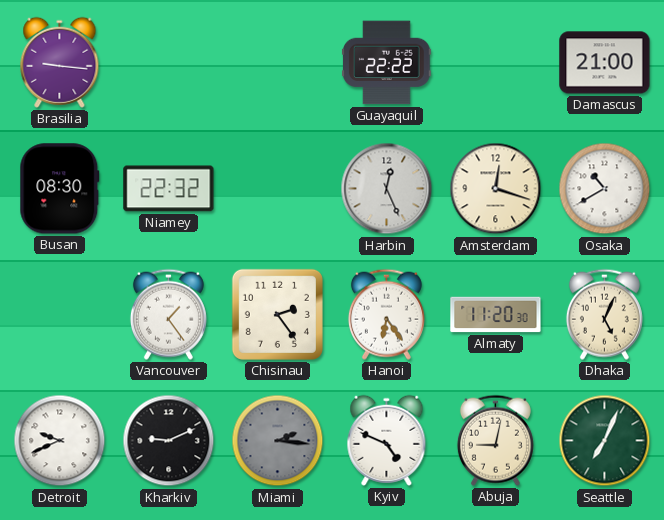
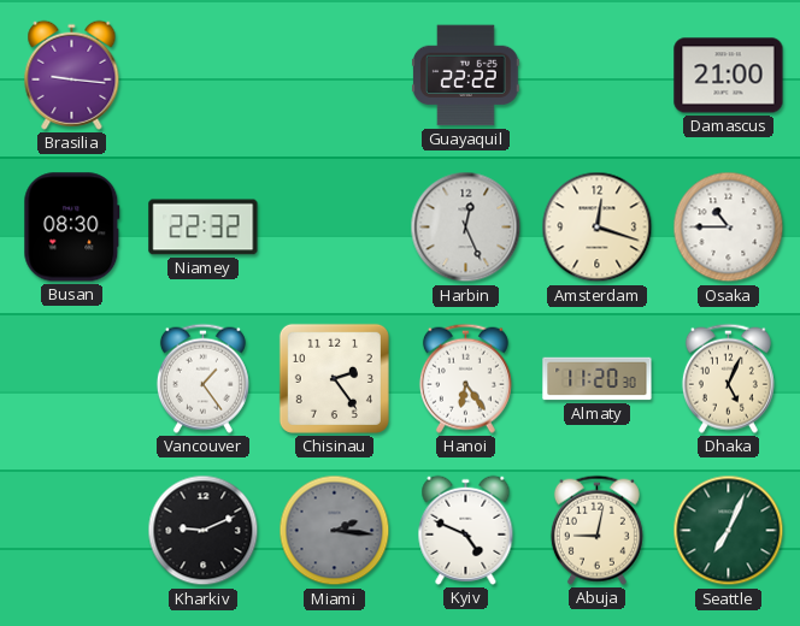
Osaka: 10:40 -> 10:45 (729, 228)
Detroit: 9:41 -> none (60, 441)
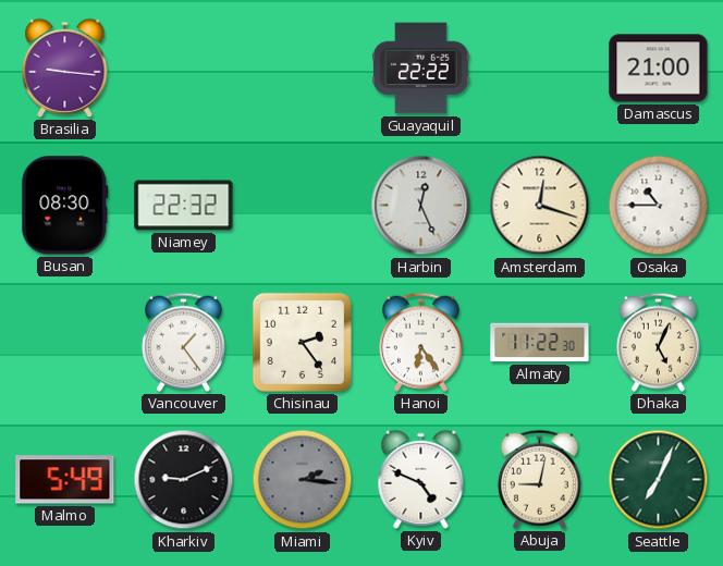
Almaty: 11:20 -> 11:22 (540, 343)
Malmo: none -> 5:49 (65, 480)
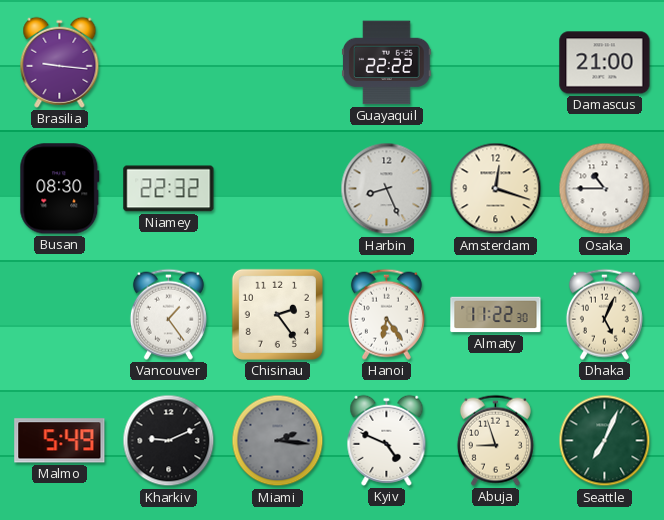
Harbin: 12:26 -> 8:26 (387, 189)
Abuja: 9:02 -> 8:57 (495, 440)
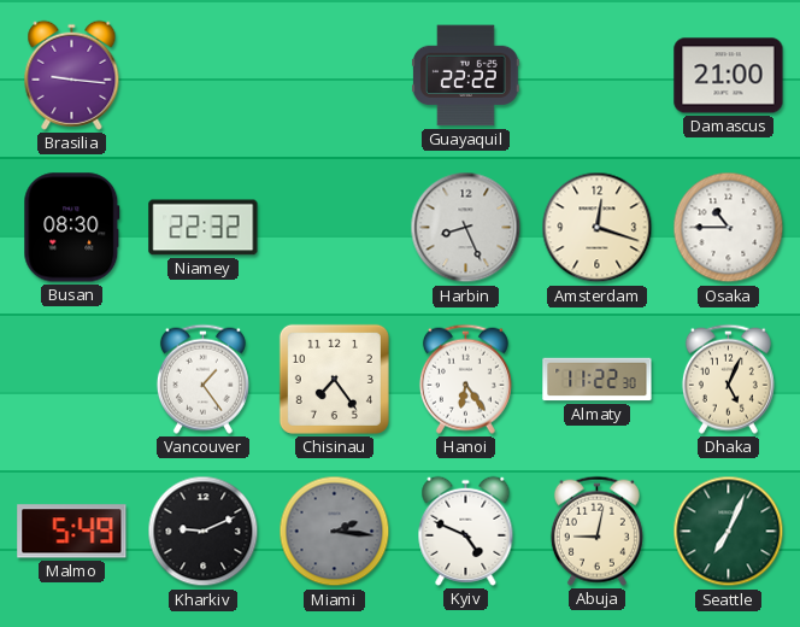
Chisinau: 2:24 -> 7:24 (334, 379)
Abuja: 8:57 -> 9:02 (596, 531)
